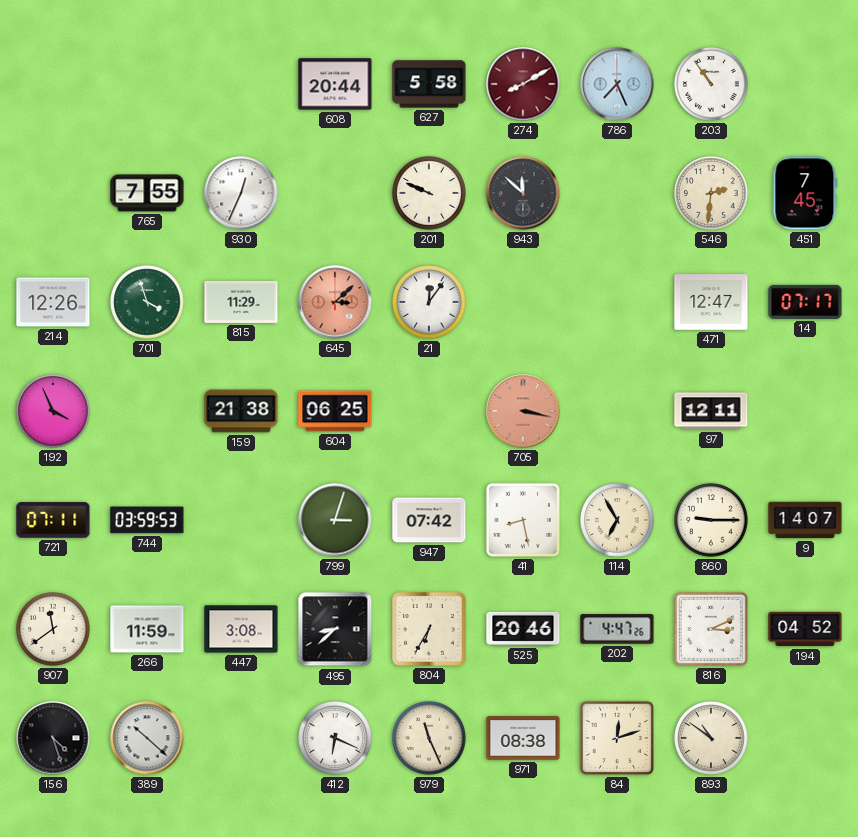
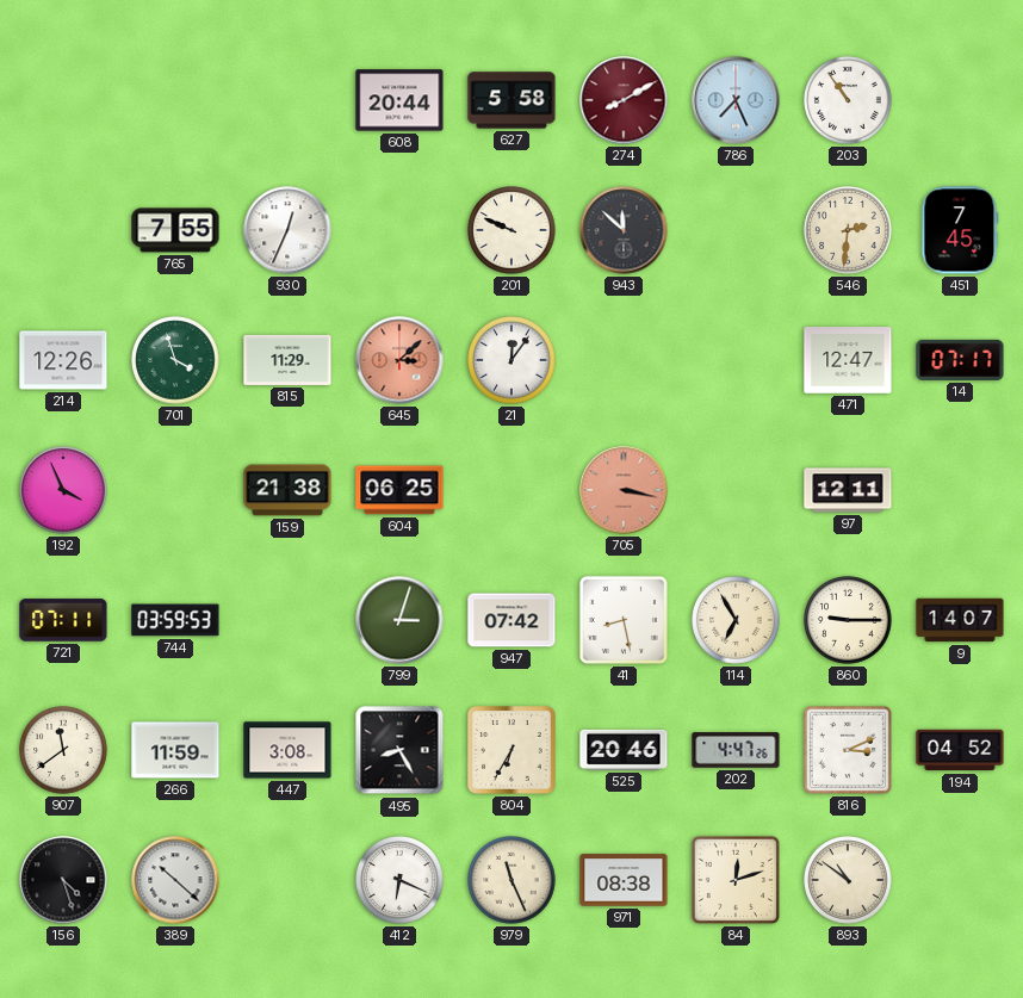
495: 8:38 -> 8:25 (399, 750)
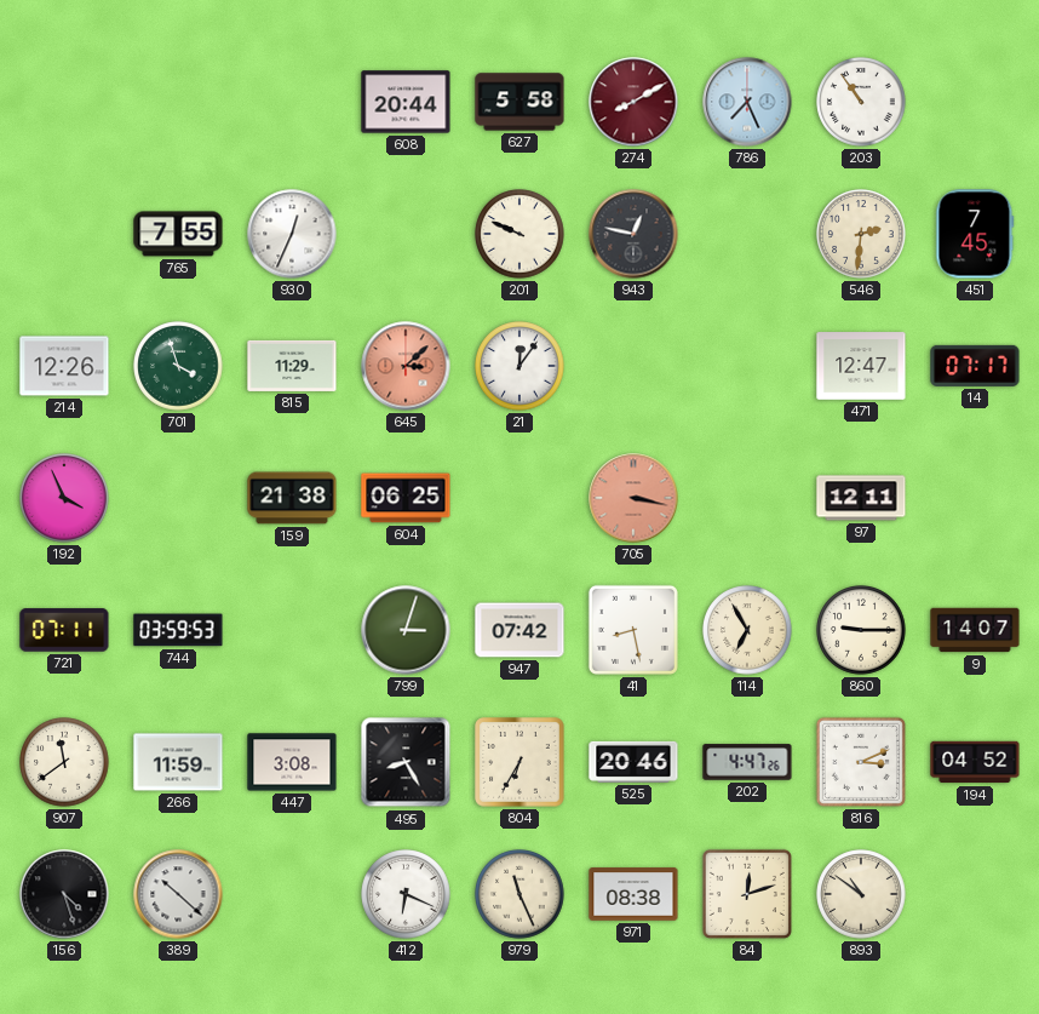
943: 11:52 -> 12:47 (633, 234)
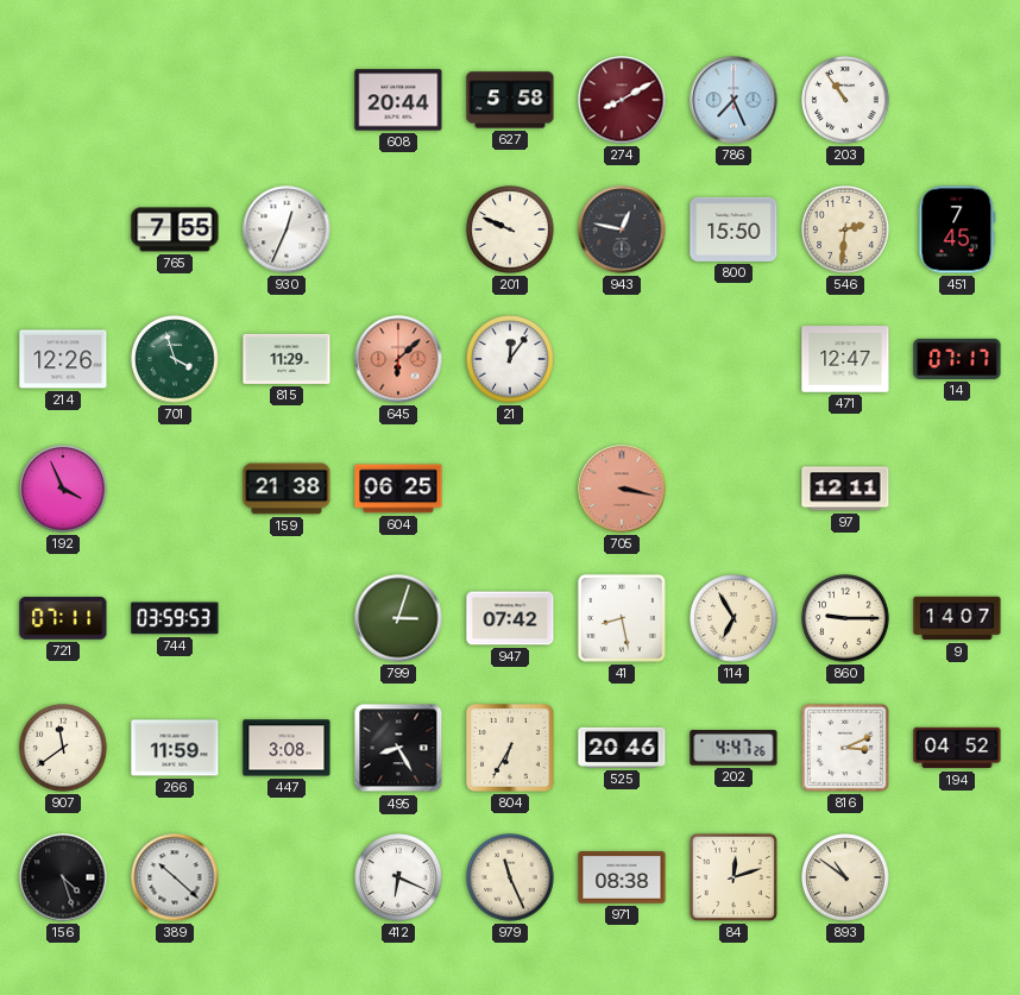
800: none -> 15:50 (733, 229)
645: 3:08 -> 6:08 (398, 359)
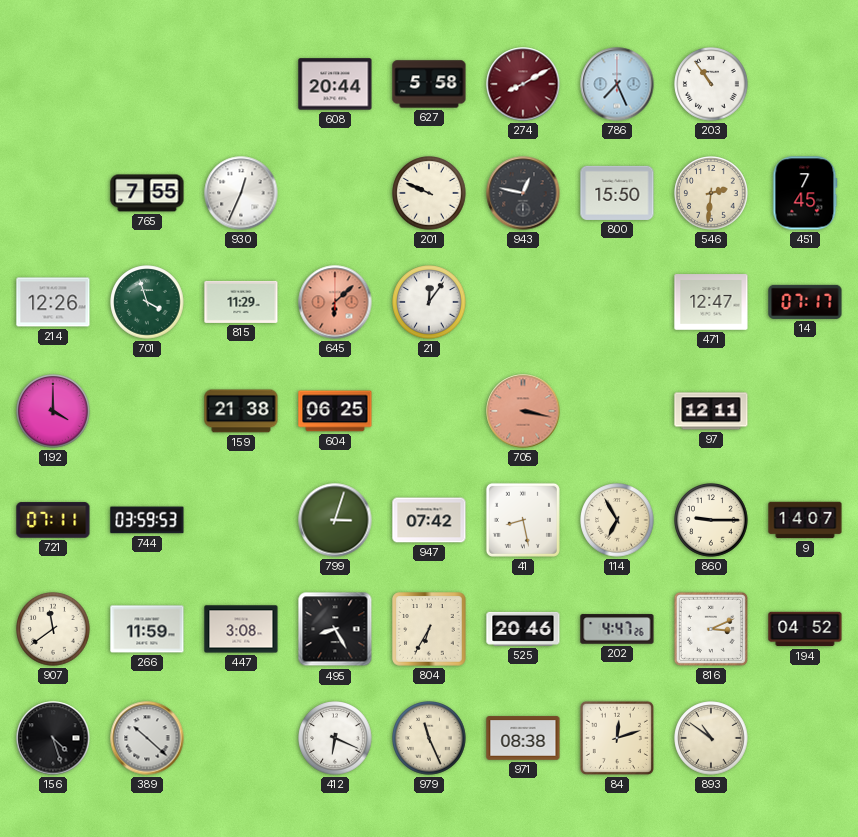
192: 3:56 -> 4:00 (53, 411)
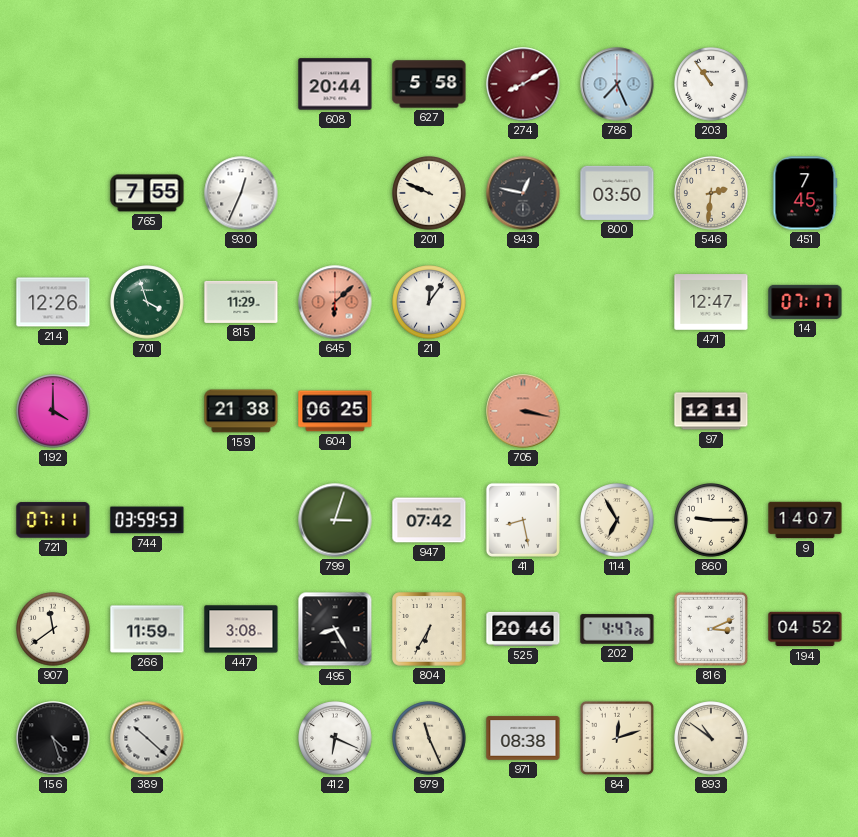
800: 15:50 -> 03:50 (617, 193)
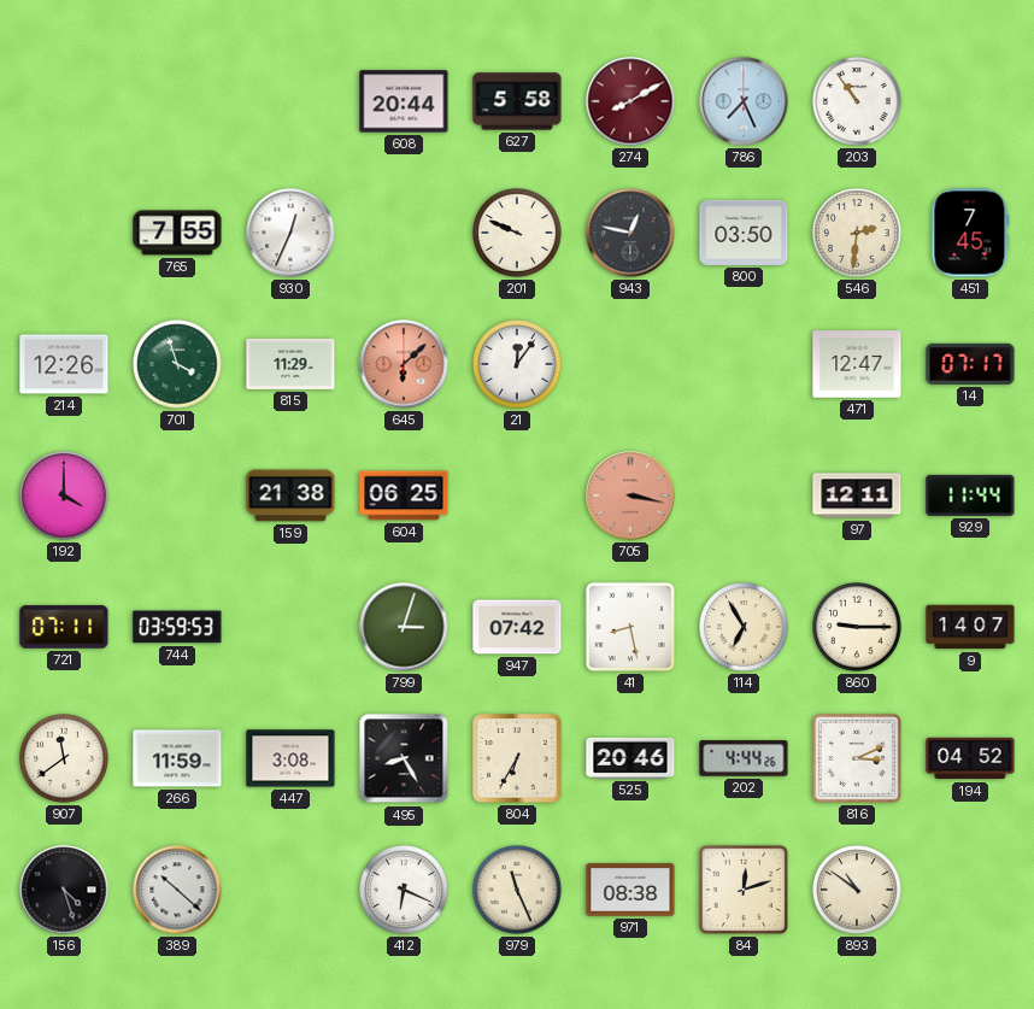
929: none -> 11:44 (970, 495)
202: 4:47 -> 4:44 (744, 758)
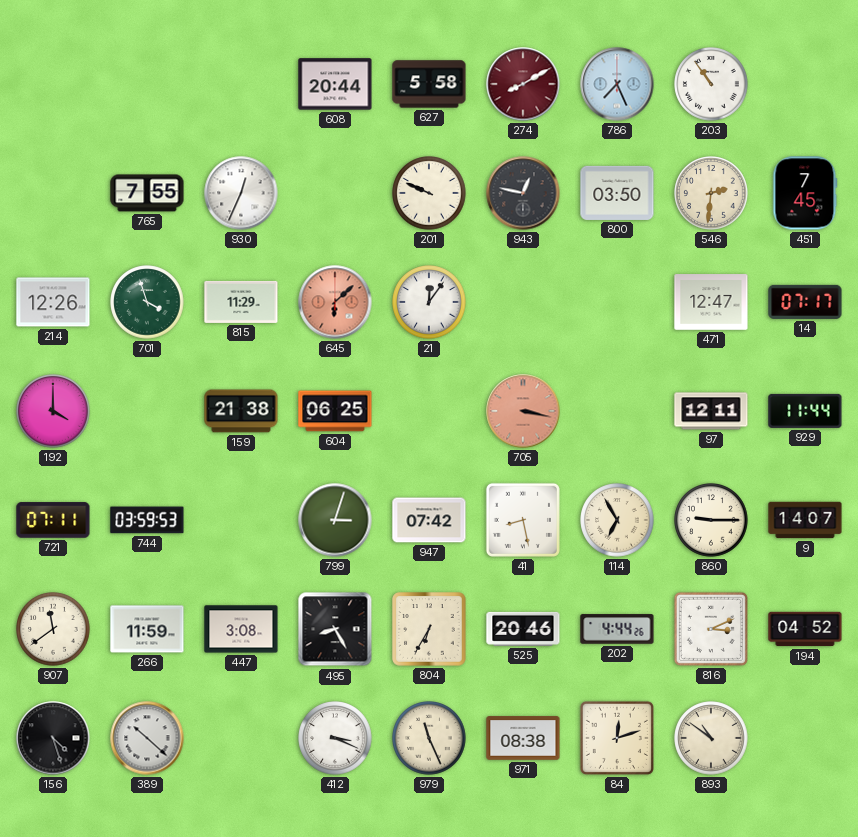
412: 6:19 -> 3:19 (335, 738)
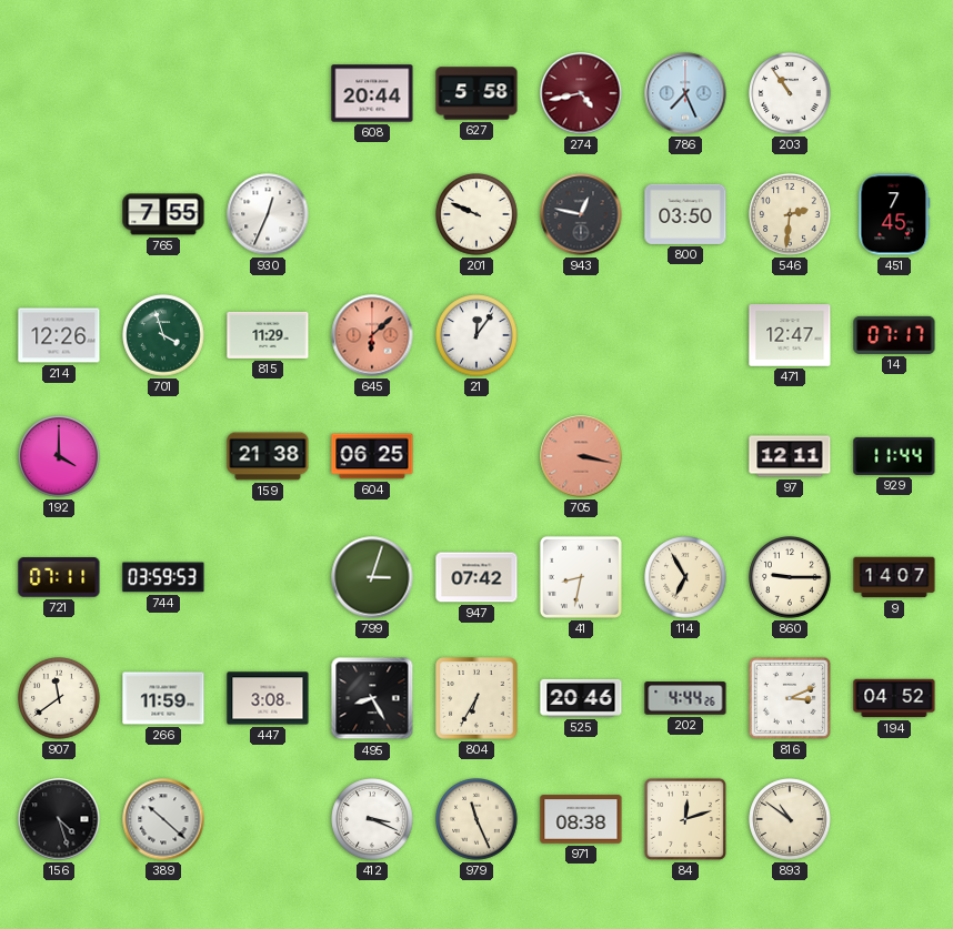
274: 8:10 -> 4:43 (581, 93)
41: 8:28 -> 8:32 (581, 577)
